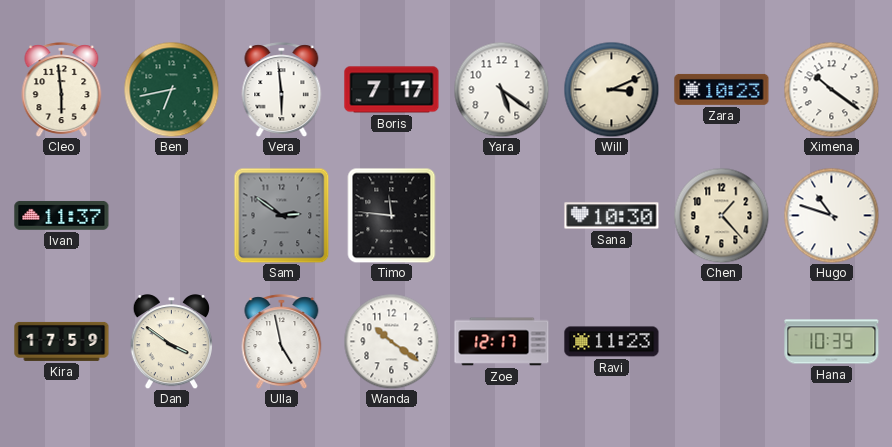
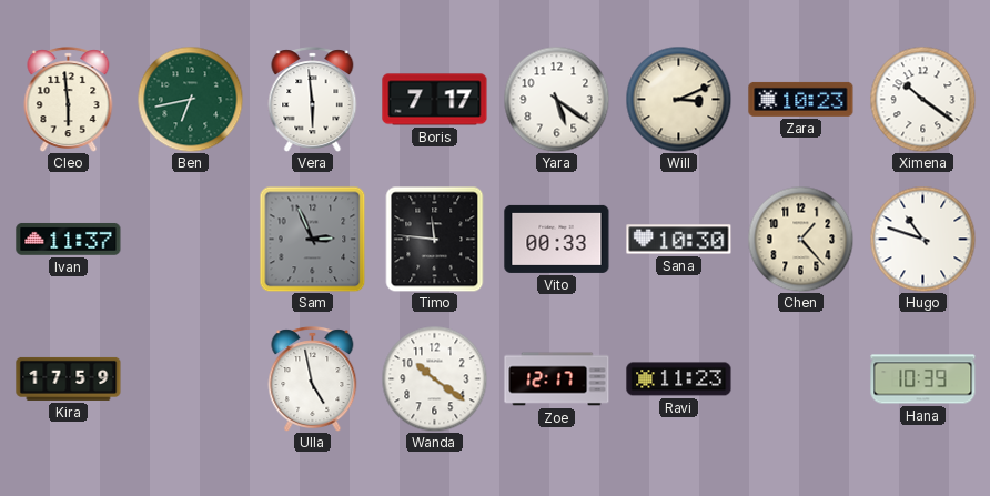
Sam: 2:51 -> 2:56 (312, 239)
Vito: none -> 00:33 (557, 239)
Dan: 3:51 -> none (171, 342)
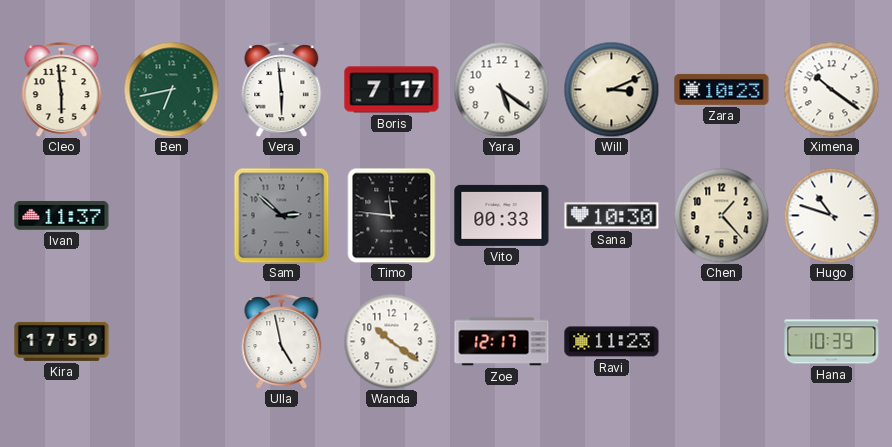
Sam: 2:56 -> 2:52 (281, 215)
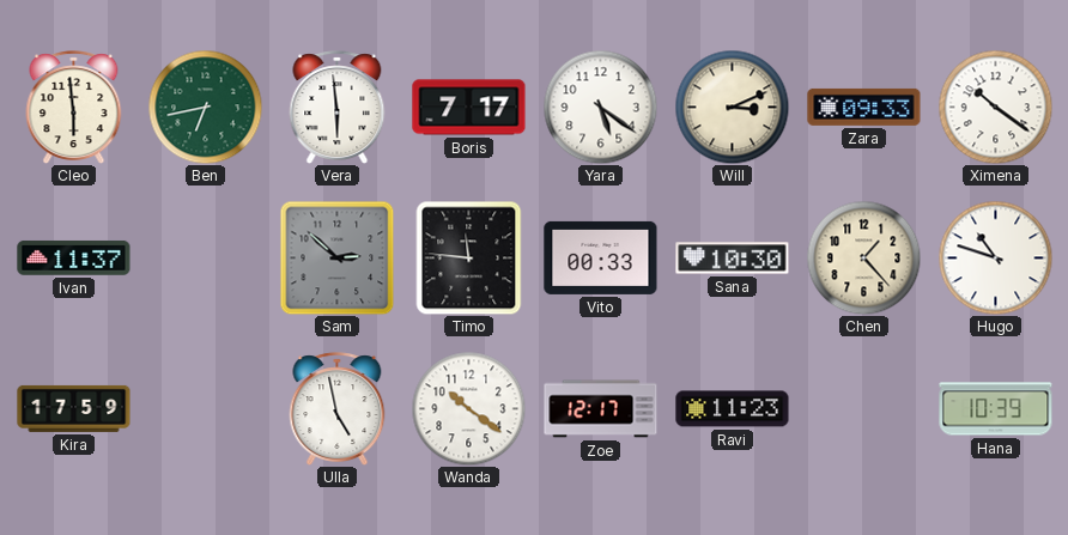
Zara: 10:23 -> 09:33 (864, 107)
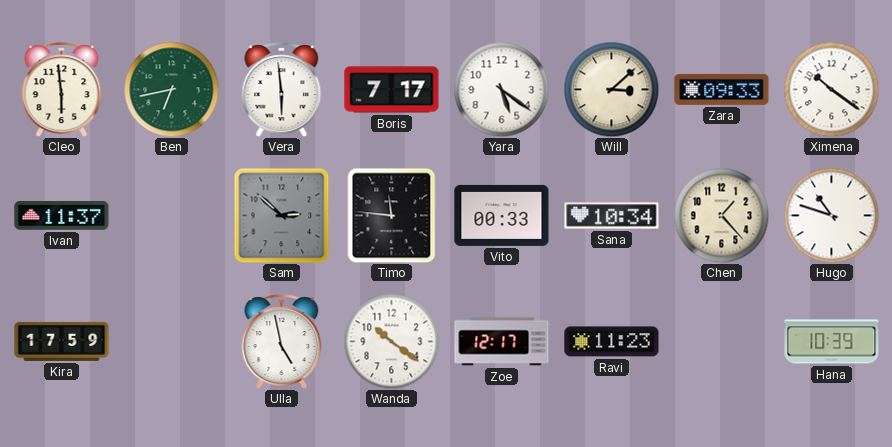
Will: 3:11 -> 3:08 (611, 89)
Sana: 10:30 -> 10:34 (612, 216)
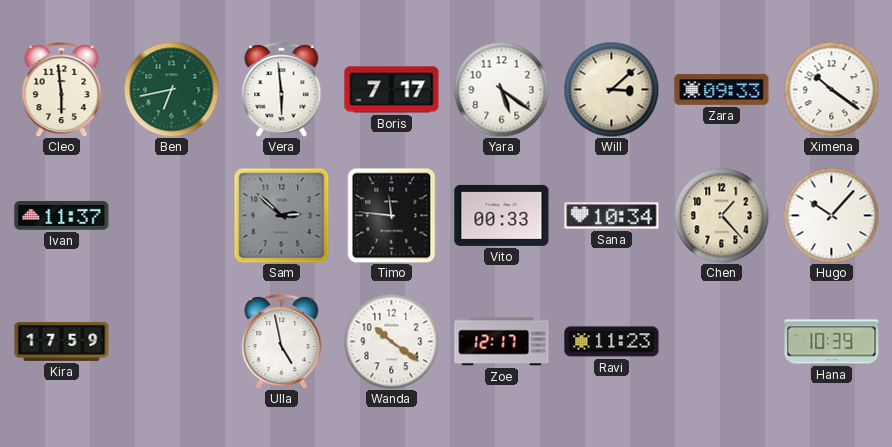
Hugo: 10:48 -> 10:07 (831, 215)
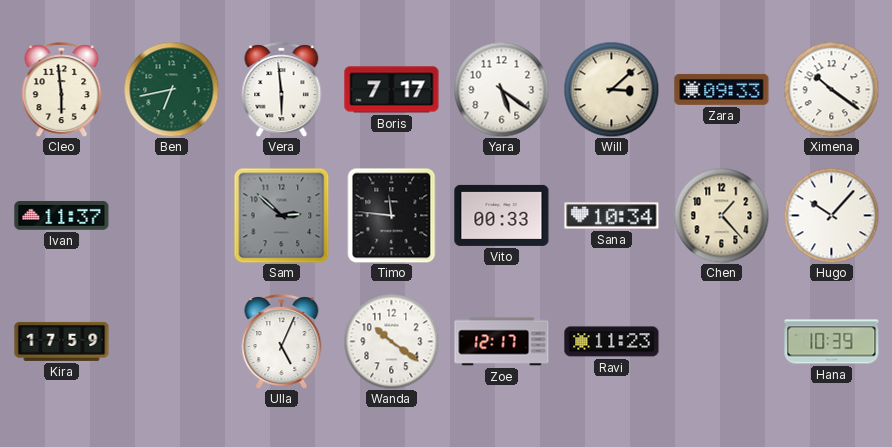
Ulla: 4:58 -> 5:04 (282, 341)
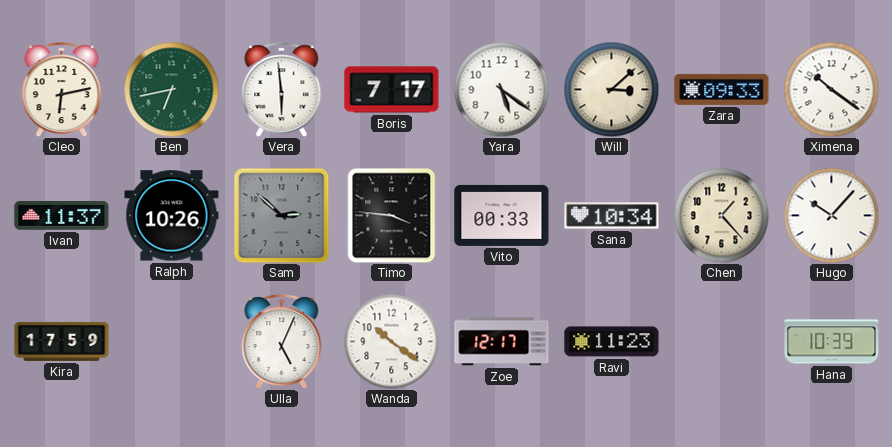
Cleo: 5:59 -> 6:13 (62, 89)
Ralph: none -> 10:26 (172, 216)
Timo: 11:46 -> 3:46 (392, 215)
